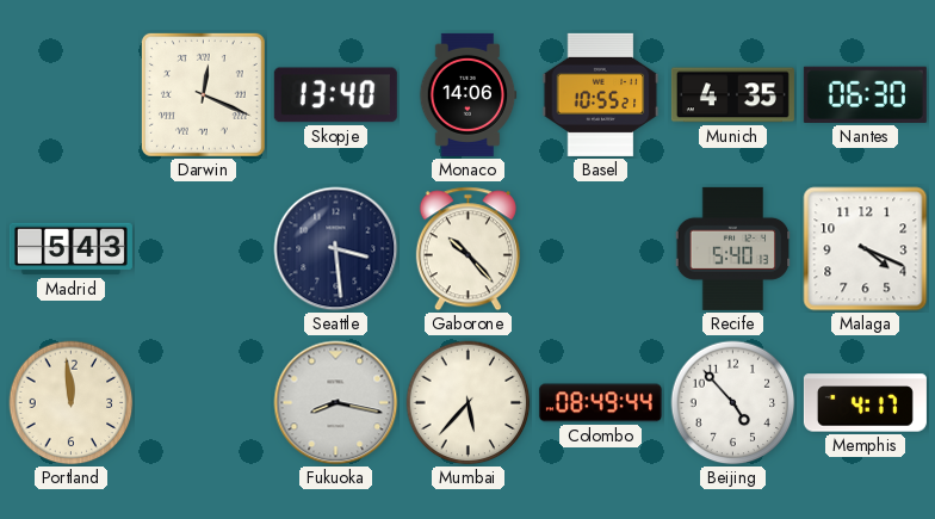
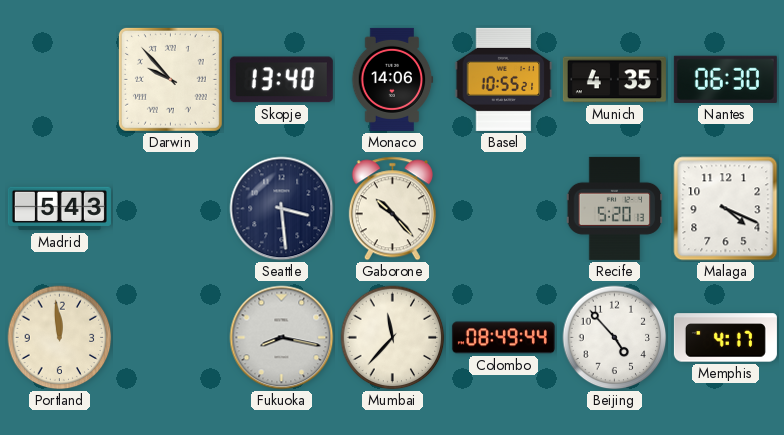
Darwin: 12:19 -> 9:53 (170, 79)
Recife: 5:40 -> 5:20 (615, 208)
Mumbai: 5:37 -> 11:37 (393, 338)
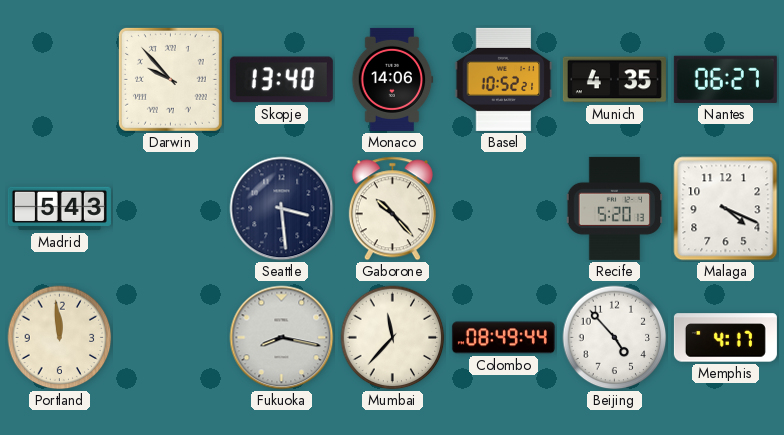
Basel: 10:55 -> 10:52 (504, 79)
Nantes: 06:30 -> 06:27 (725, 79)
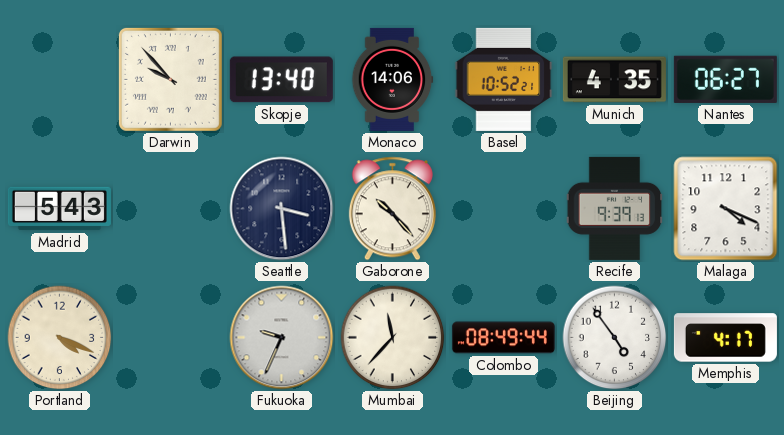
Recife: 5:20 -> 9:39 (615, 208)
Portland: 11:59 -> 4:19 (60, 338)
Fukuoka: 8:17 -> 9:34 (282, 338)
Beijing: 4:53 -> 4:54 (615, 338)
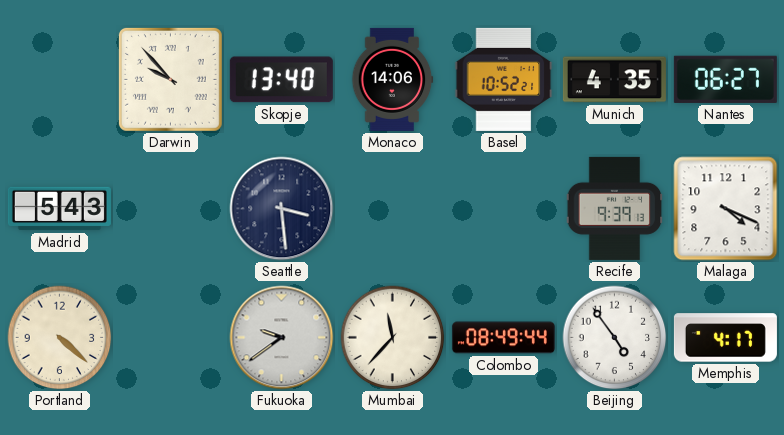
Gaborone: 10:23 -> none (392, 209)
Portland: 4:19 -> 4:22 (60, 338)
Fukuoka: 9:34 -> 9:39 (282, 338)
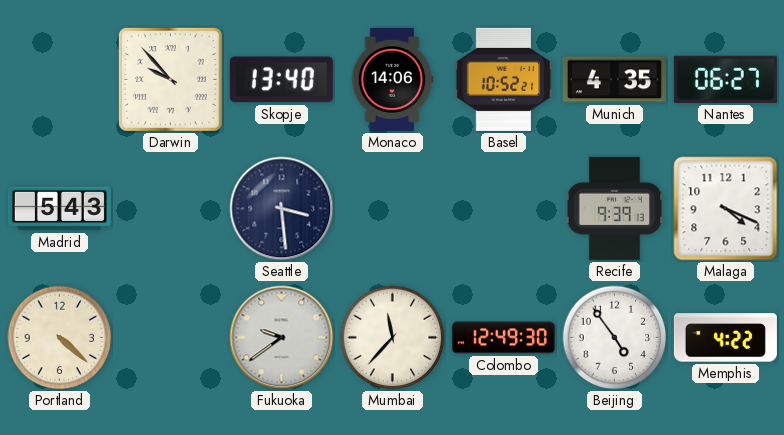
Colombo: 08:49 -> 12:49 (503, 338)
Memphis: 4:17 -> 4:22 (725, 338)
